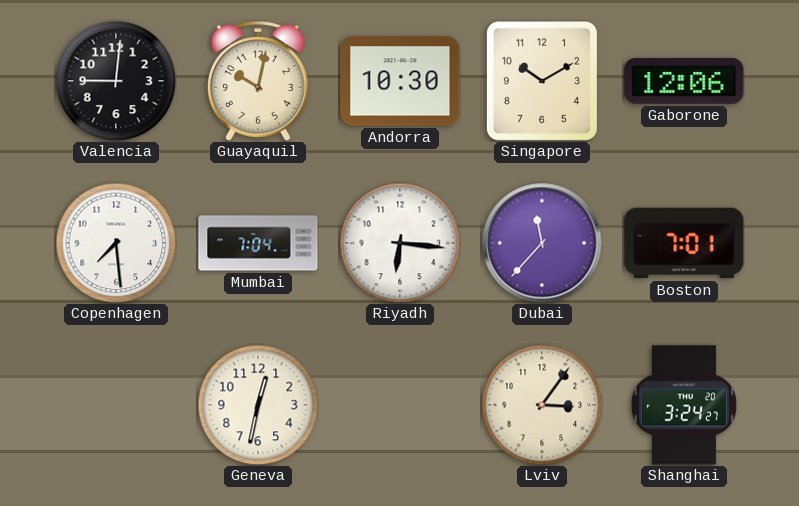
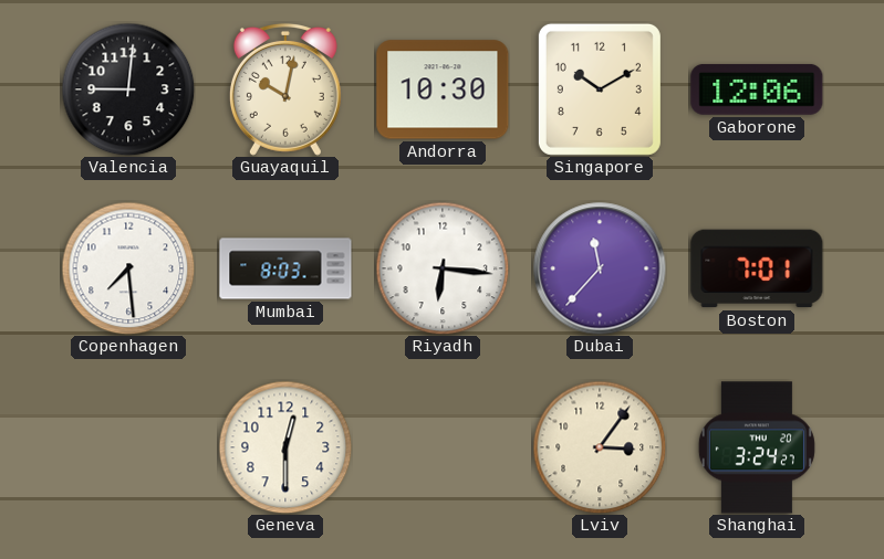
Mumbai: 7:04 -> 8:03 (285, 268)
Geneva: 12:32 -> 12:30 (285, 447)
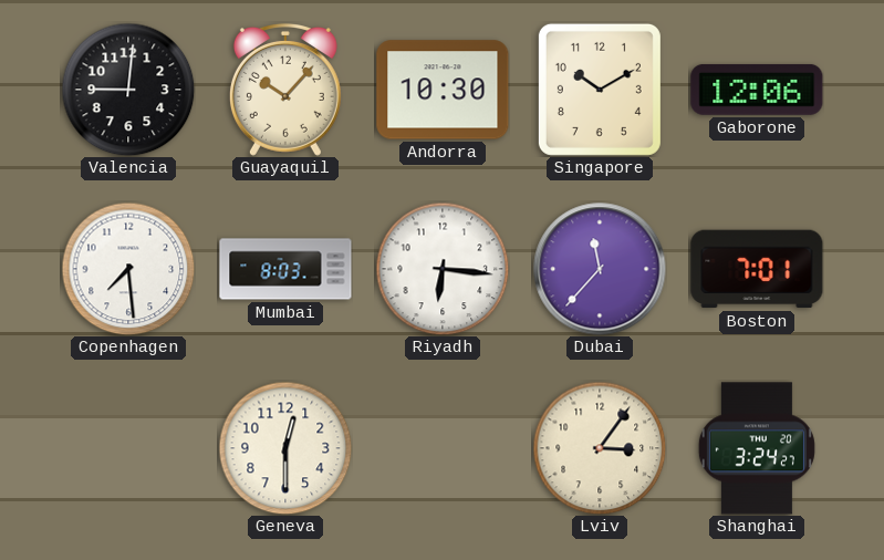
Guayaquil: 10:02 -> 10:07 (285, 90)
